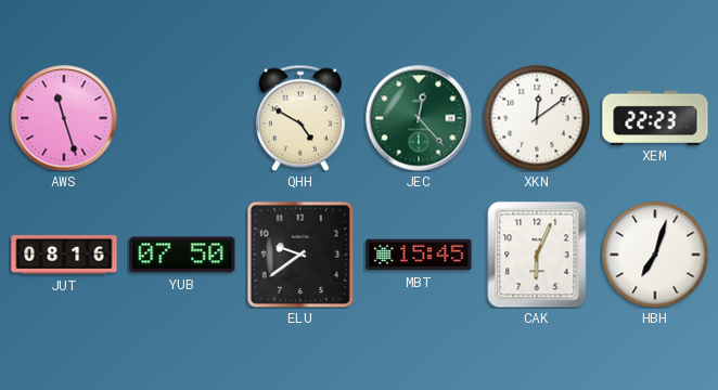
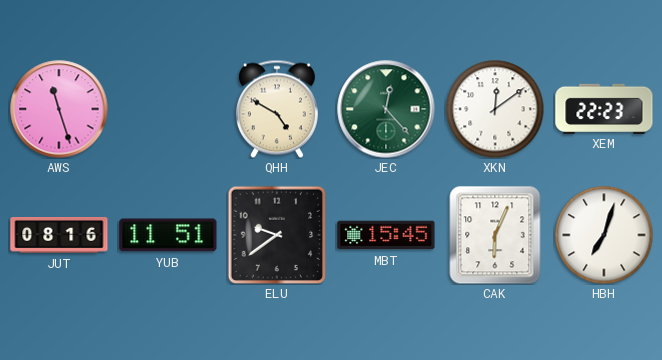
YUB: 07:50 -> 11:51 (168, 235)
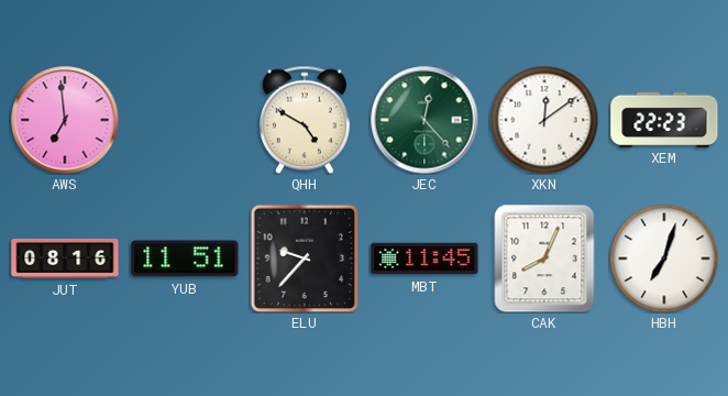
AWS: 11:27 -> 6:59 (65, 120)
ELU: 9:39 -> 9:37 (304, 257)
MBT: 15:45 -> 11:45 (424, 258)
CAK: 6:04 -> 8:04 (544, 258)
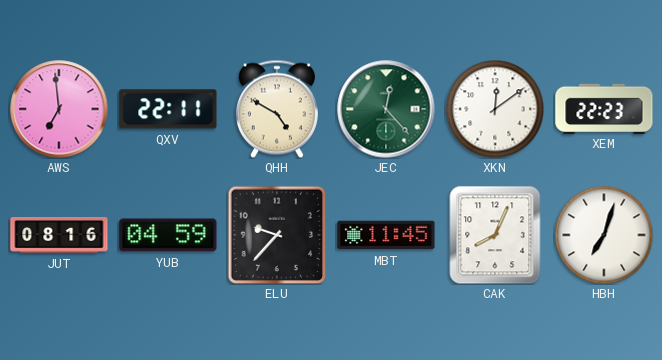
QXV: none -> 22:11 (168, 109)
YUB: 11:51 -> 04:59 (168, 235)
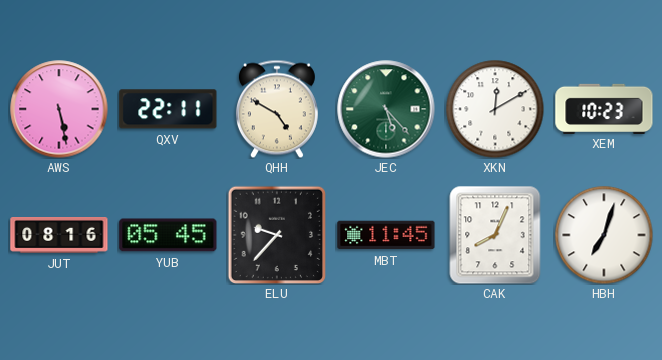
AWS: 6:59 -> 5:28 (59, 109)
JEC: 12:23 -> 5:23 (386, 109)
XKN: 12:09 -> 12:10 (495, 109)
XEM: 22:23 -> 10:23 (604, 108)
YUB: 04:59 -> 05:45 (168, 235)
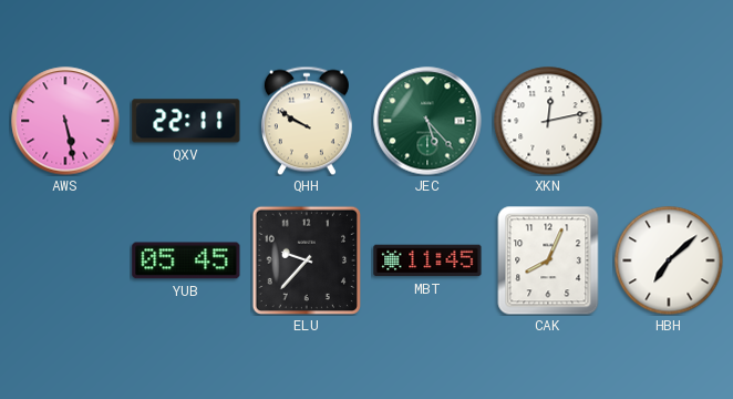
QHH: 4:50 -> 9:50 (307, 121)
XKN: 12:10 -> 12:13 (548, 121)
XEM: 10:23 -> none (604, 108)
JUT: 08:16 -> none (59, 236)
HBH: 7:03 -> 7:08 (669, 260)
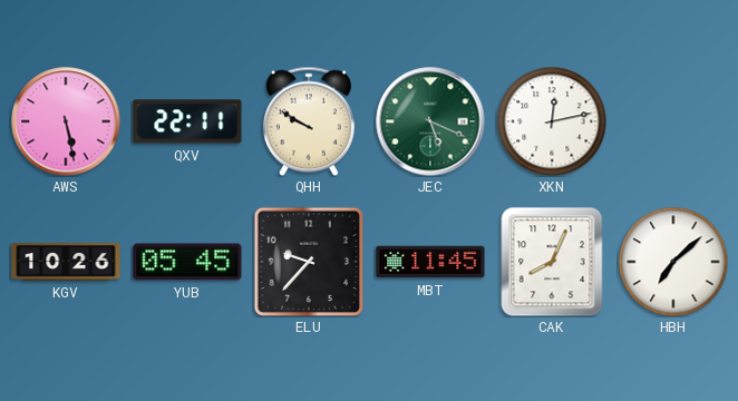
JEC: 5:23 -> 5:19 (430, 121)
KGV: none -> 10:26 (66, 262)
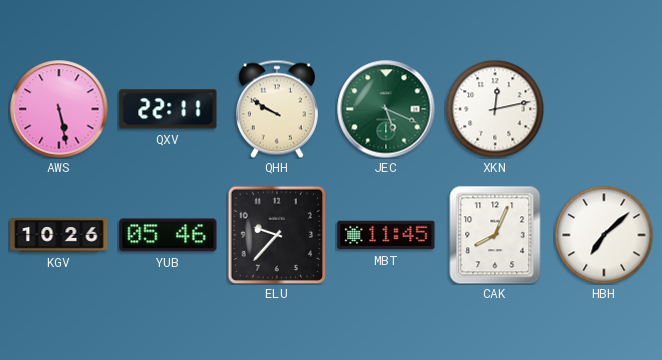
YUB: 05:45 -> 05:46 (168, 235)
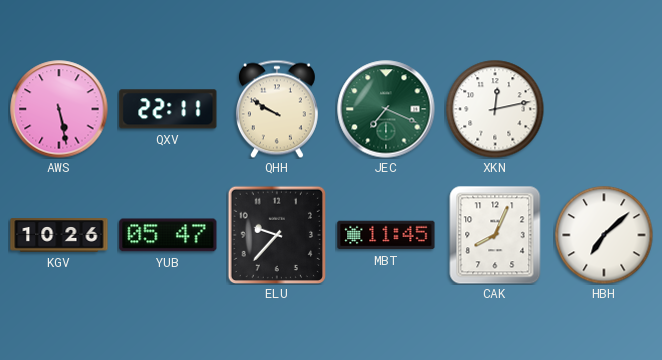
JEC: 5:19 -> 7:19 (386, 109)
YUB: 05:46 -> 05:47 (168, 235)
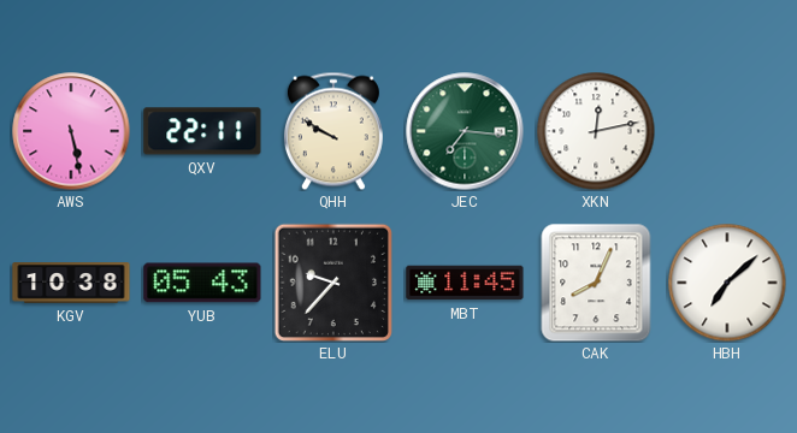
JEC: 7:19 -> 7:16 (465, 131)
KGV: 10:26 -> 10:38 (71, 283)
YUB: 05:47 -> 05:43 (202, 283)
